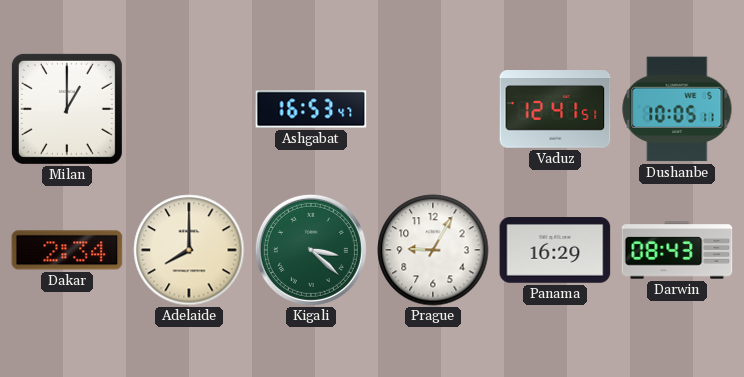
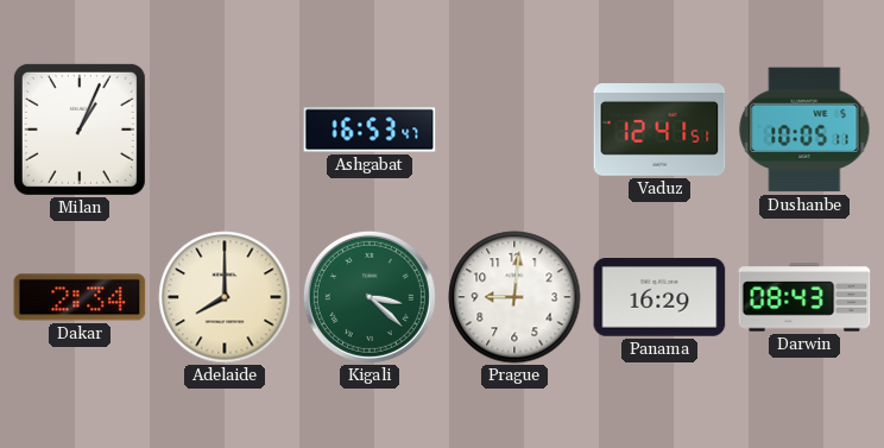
Milan: 1:00 -> 1:04 (80, 130)
Prague: 9:05 -> 9:01 (514, 297)
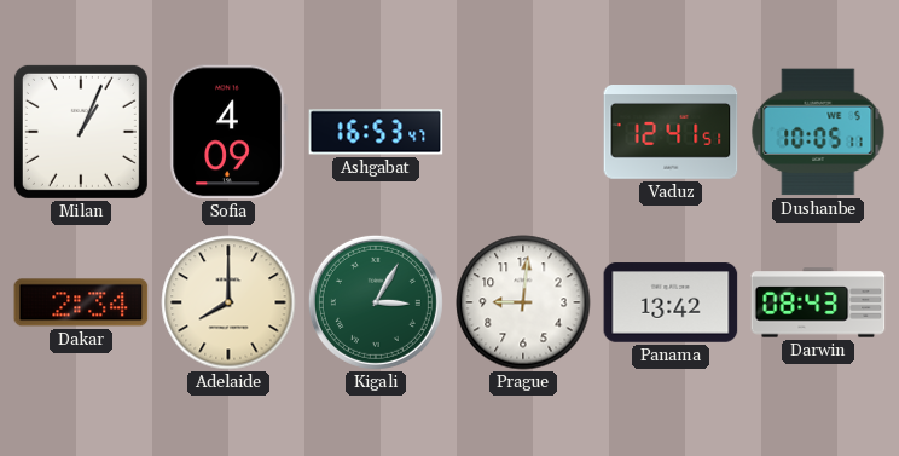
Sofia: none -> 4:09 (228, 132)
Kigali: 3:22 -> 3:05 (376, 302)
Panama: 16:29 -> 13:42 (671, 302)
